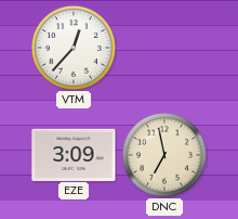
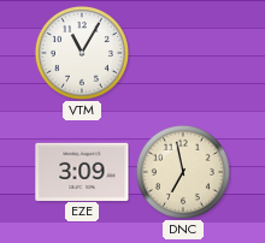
VTM: 12:37 -> 11:05 (82, 53)
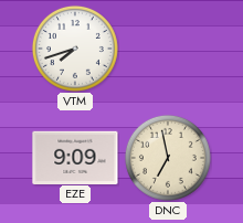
VTM: 11:05 -> 7:42 (75, 49)
EZE: 3:09 -> 9:09 (75, 157)
